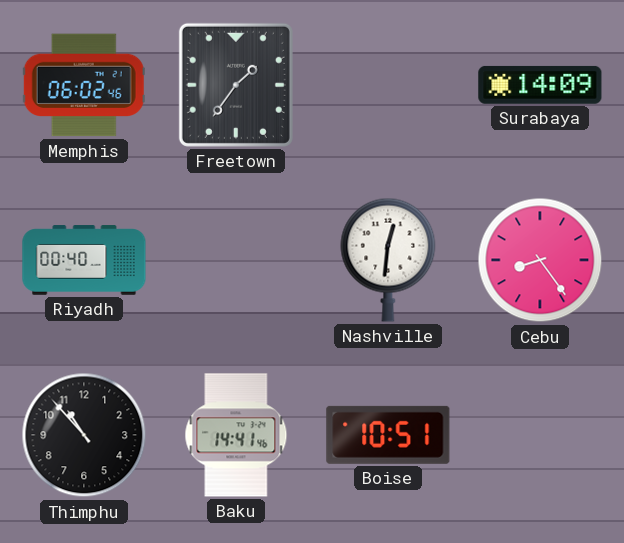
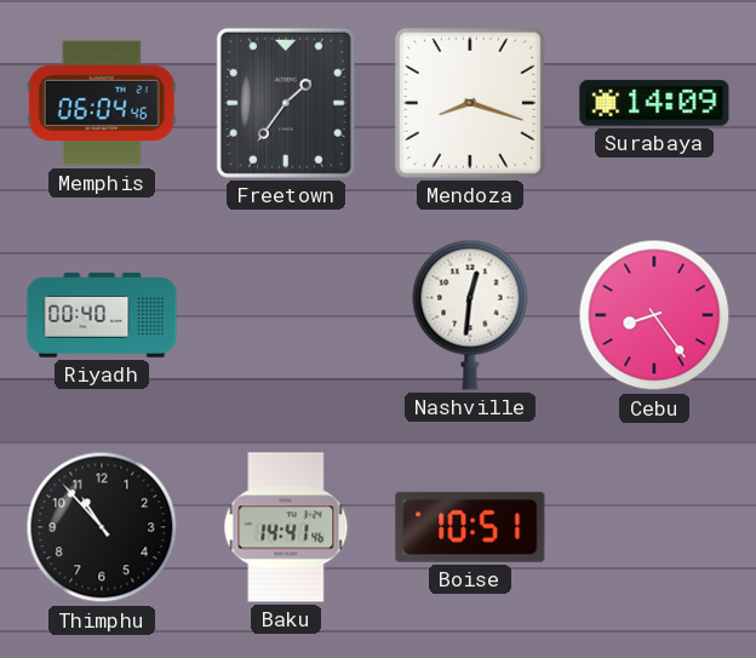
Memphis: 06:02 -> 06:04 (102, 103)
Mendoza: none -> 8:18 (470, 103)
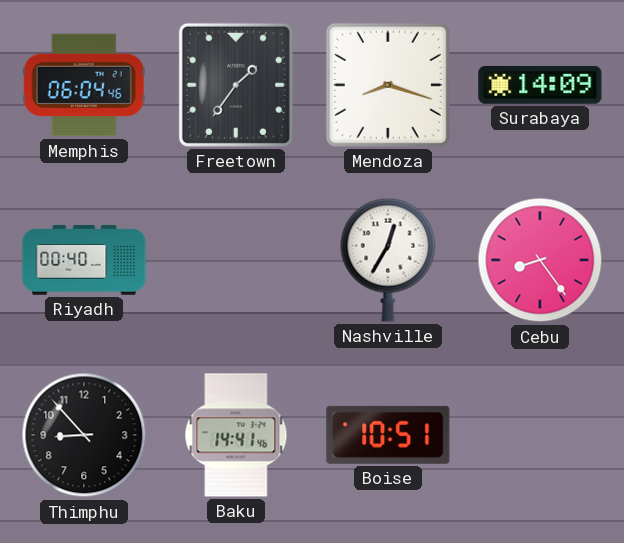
Nashville: 12:31 -> 12:35 (388, 260)
Thimphu: 10:53 -> 8:53 (84, 435)
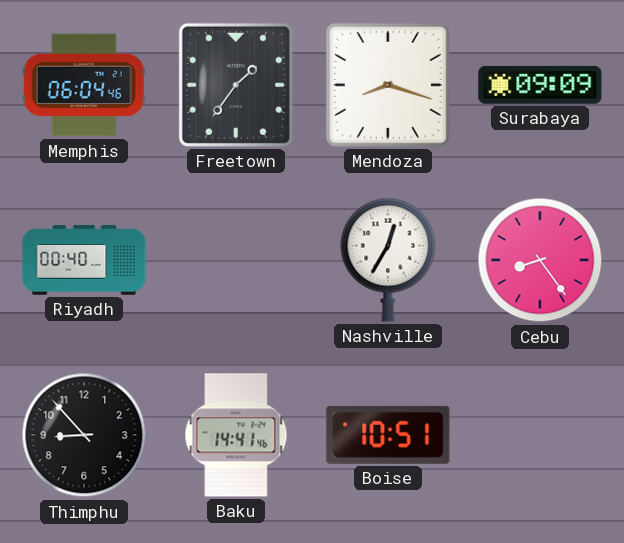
Surabaya: 14:09 -> 09:09 (540, 85)
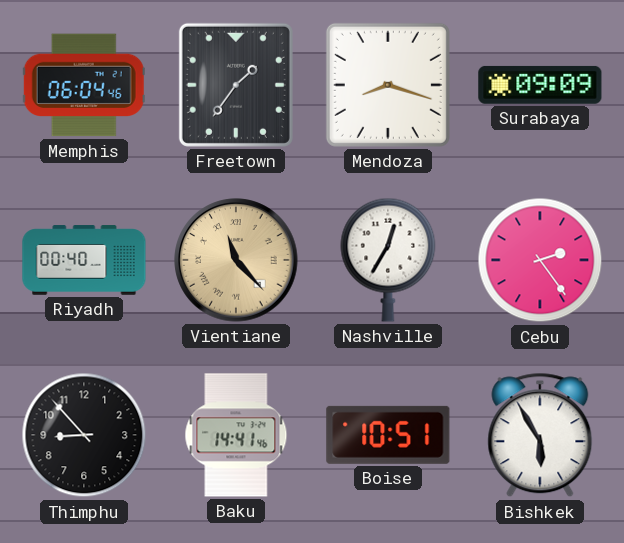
Vientiane: none -> 11:23 (236, 260)
Cebu: 8:24 -> 2:24 (540, 260)
Bishkek: none -> 5:55 (540, 435)
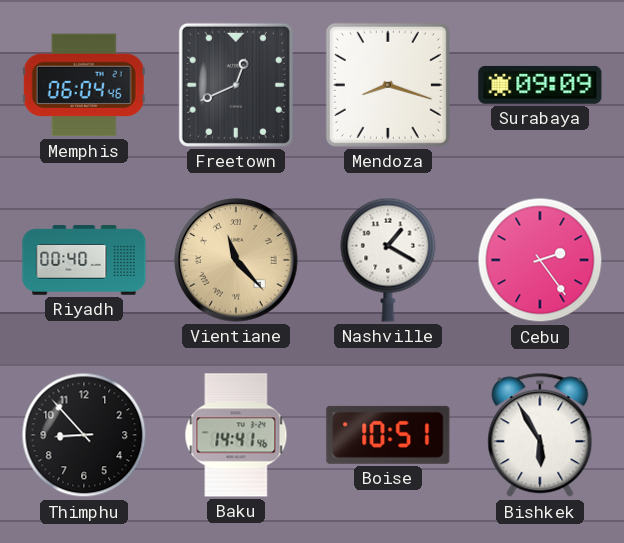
Freetown: 1:36 -> 12:41 (236, 85)
Nashville: 12:35 -> 1:20 (388, 260)
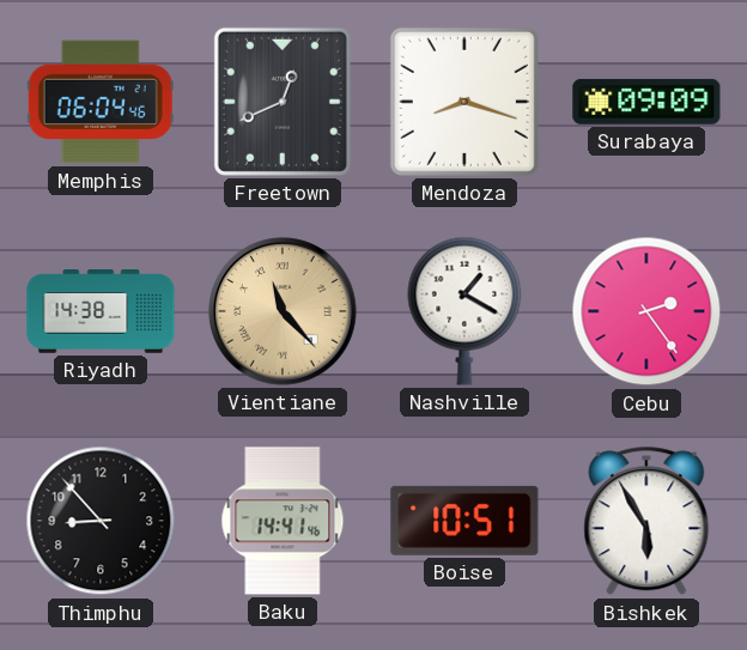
Riyadh: 00:40 -> 14:38 (101, 311)
